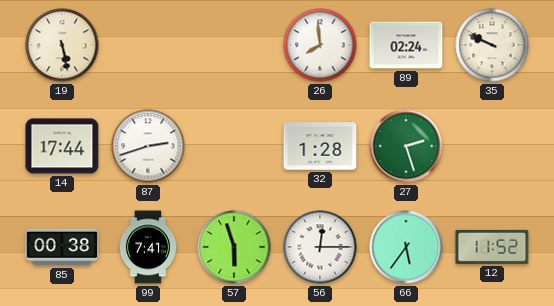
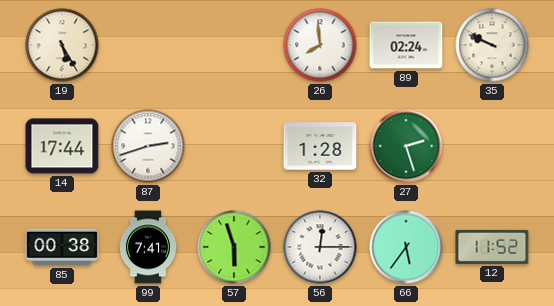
19: 5:28 -> 5:25 (62, 45)
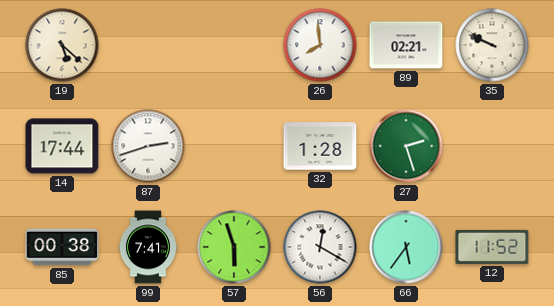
19: 5:25 -> 5:22 (62, 45)
89: 02:24 -> 02:21 (406, 45)
56: 12:15 -> 12:20 (320, 247)
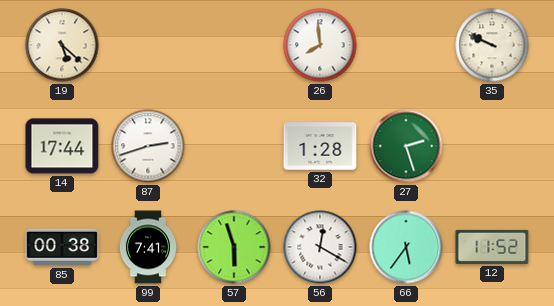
89: 02:21 -> none (406, 45)
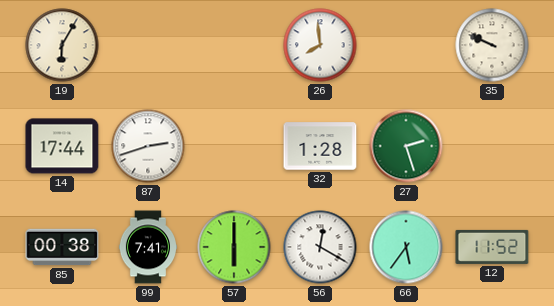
19: 5:22 -> 6:05 (62, 45)
57: 5:57 -> 6:00 (234, 247)
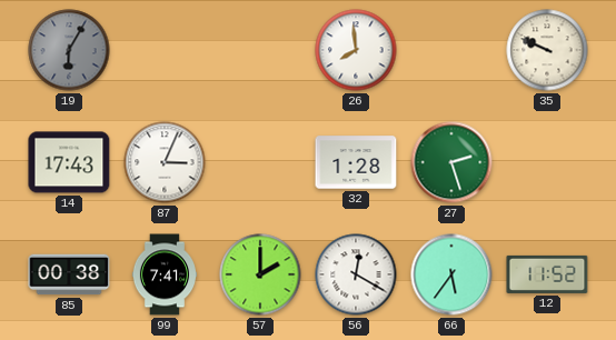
19 dial: cream -> grey (69, 50)
14: 17:44 -> 17:43 (69, 162)
87: 2:42 -> 3:04 (165, 162)
57: 6:00 -> 2:00 (260, 274)
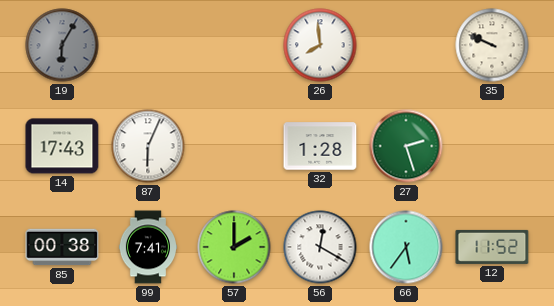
87: 3:04 -> 6:04 (148, 146)
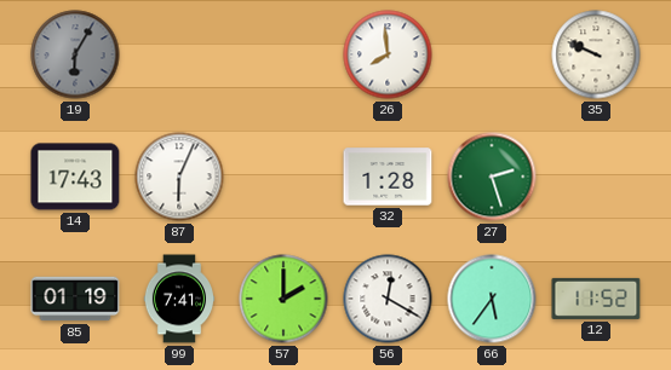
85: 00:38 -> 01:19 (75, 299)
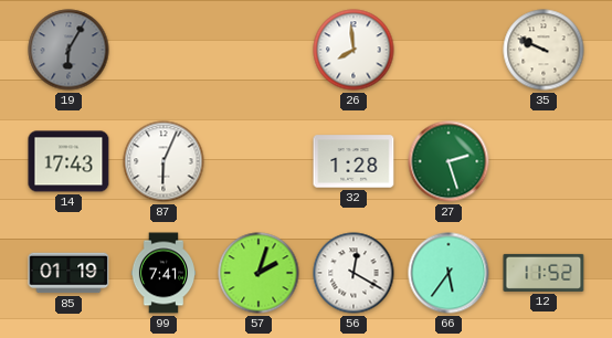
57: 2:00 -> 2:03 (258, 273)
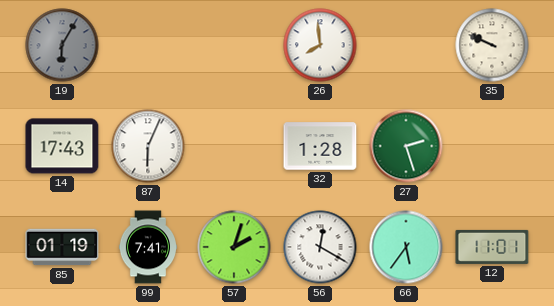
12: 11:52 -> 11:01 (492, 247)
